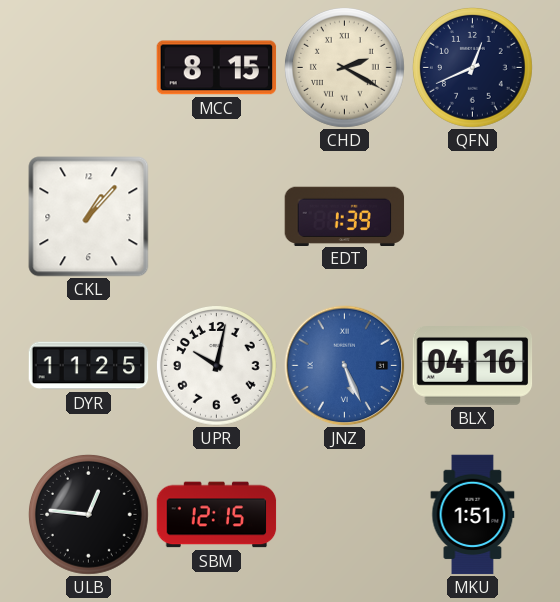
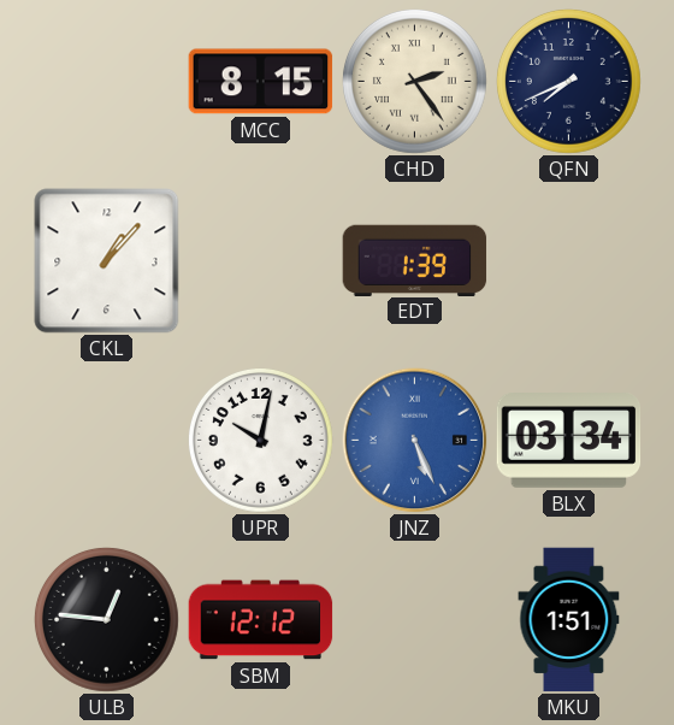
CHD: 2:20 -> 2:24 (415, 82)
QFN: 12:41 -> 7:41 (569, 82)
DYR: 11:25 -> none (89, 366)
BLX: 04:16 -> 03:34 (569, 441)
SBM: 12:15 -> 12:12 (261, 620)
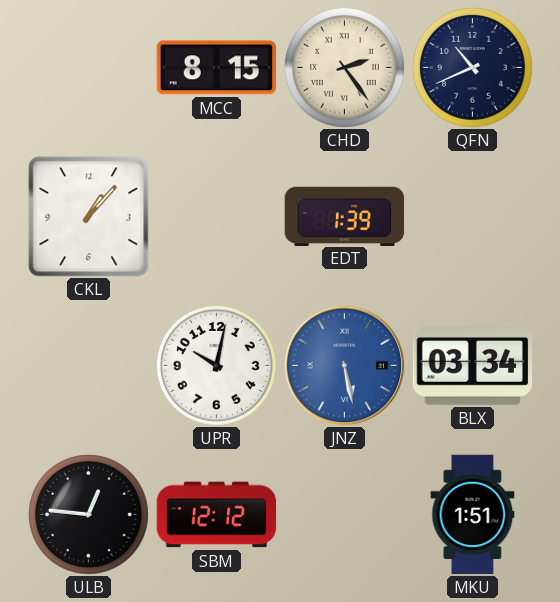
QFN: 7:41 -> 10:41 (473, 68)
JNZ: 5:26 -> 5:28 (345, 366)
